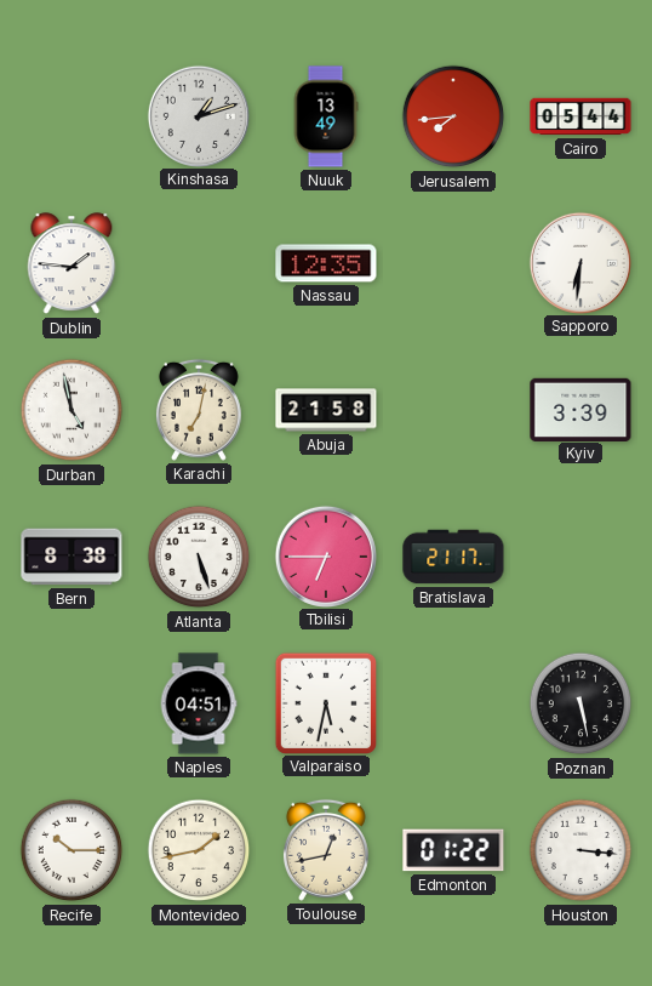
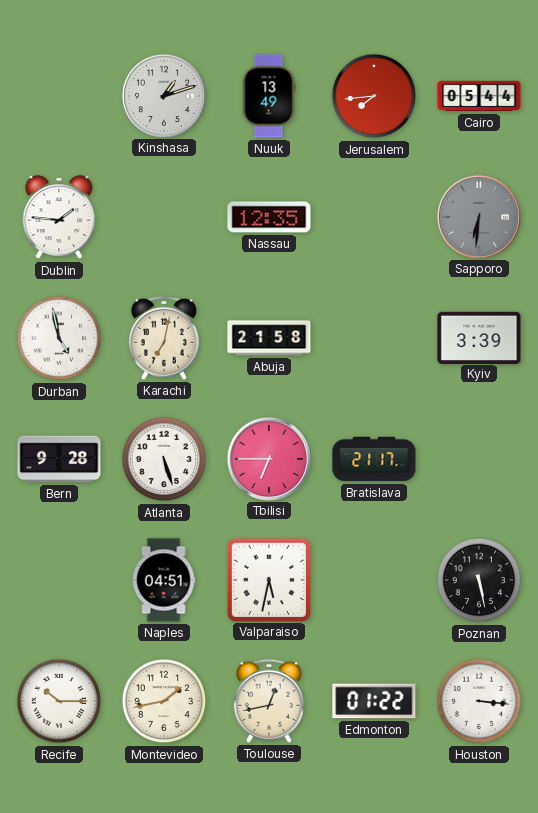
Sapporo dial: white -> grey (478, 216)
Bern: 8:38 -> 9:28 (59, 459)
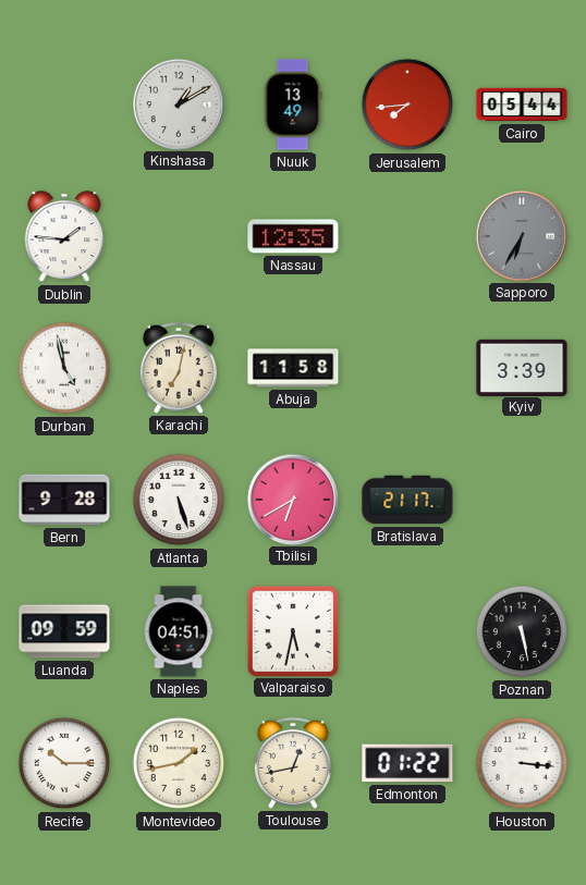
Kinshasa: 1:12 -> 1:10 (178, 103)
Sapporo: 6:31 -> 6:35 (521, 235)
Abuja: 21:58 -> 11:58 (293, 368)
Tbilisi: 6:45 -> 6:40 (292, 499)
Luanda: none -> 09:59 (64, 631)
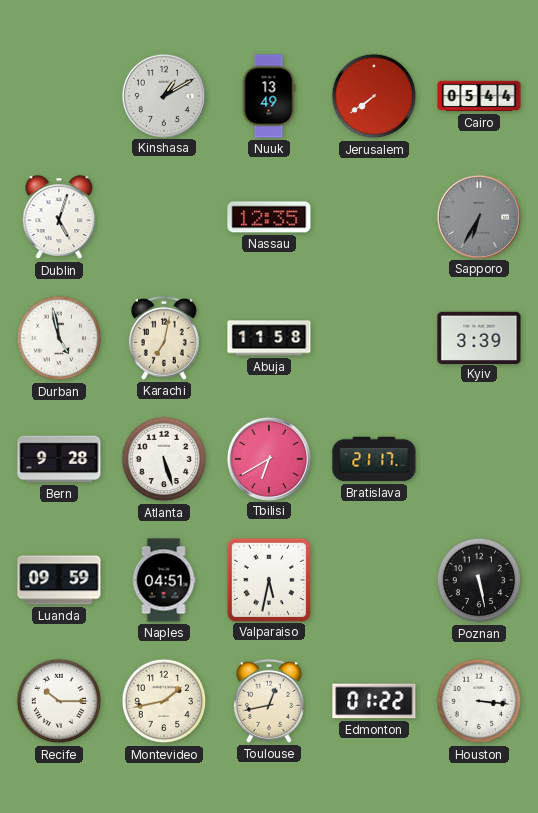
Jerusalem: 7:44 -> 7:39 (374, 96)
Dublin: 1:46 -> 5:03 (59, 218)
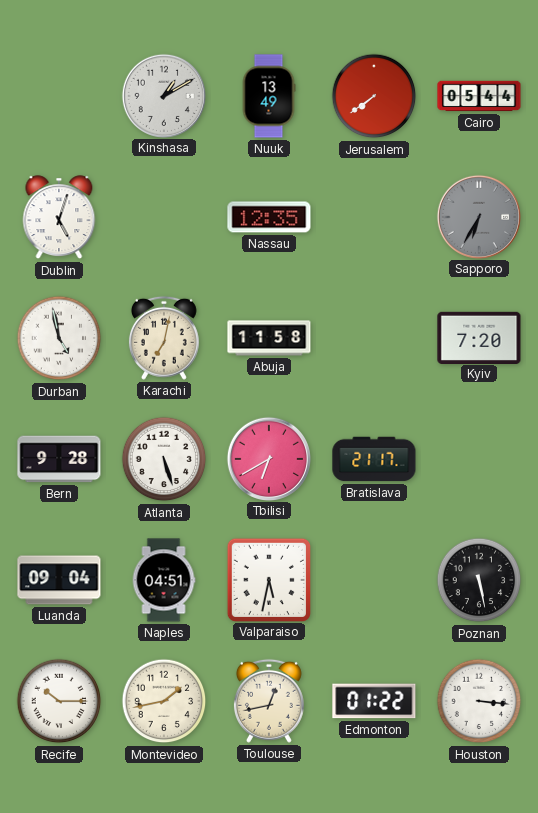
Kyiv: 3:39 -> 7:20 (479, 337)
Luanda: 09:59 -> 09:04 (59, 580)
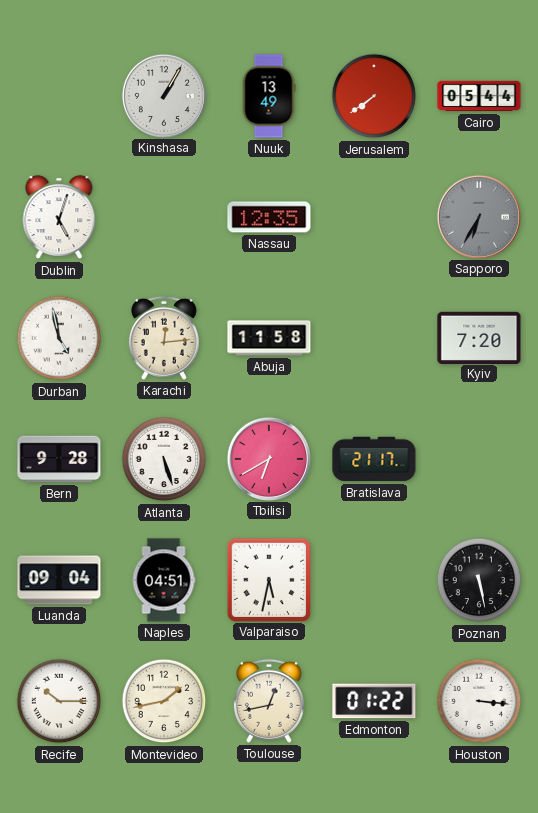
Kinshasa: 1:10 -> 1:05 (163, 95)
Karachi: 7:02 -> 12:14 (164, 338)
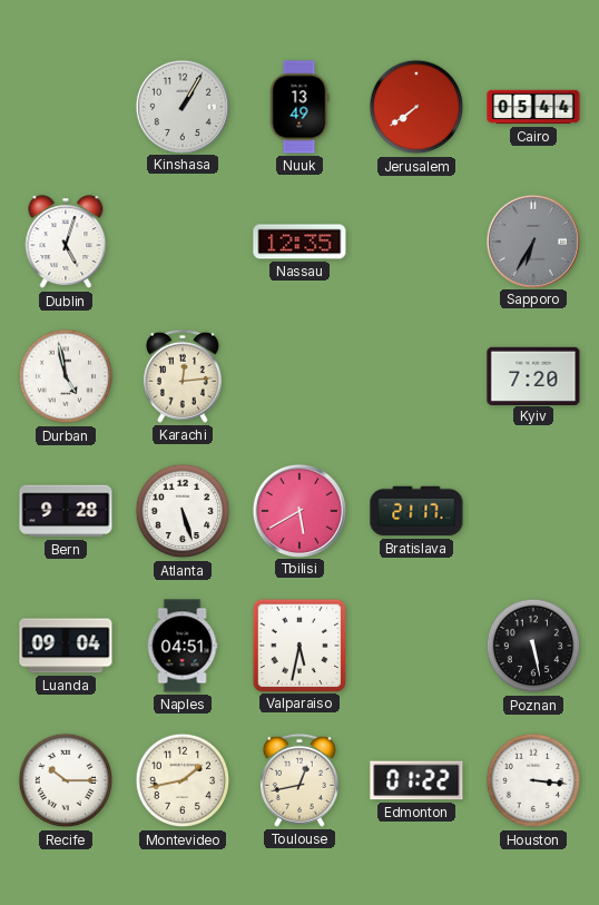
Abuja: 11:58 -> none (269, 338)
Tbilisi: 6:40 -> 5:40 (298, 510)
